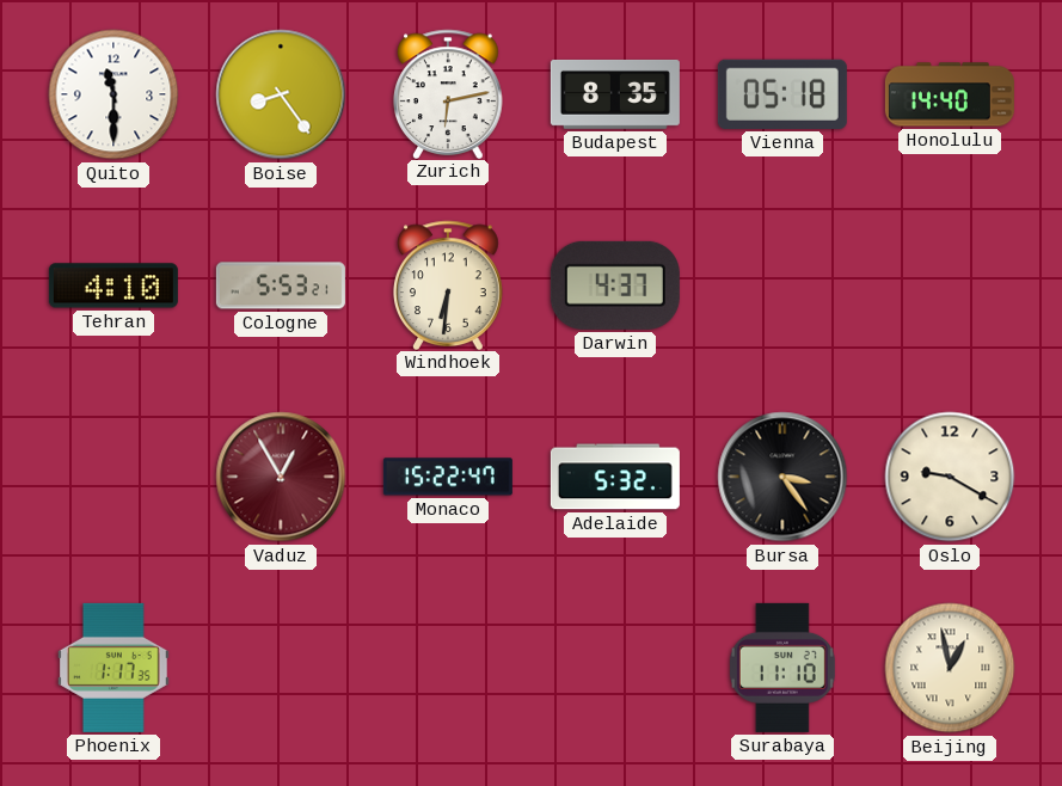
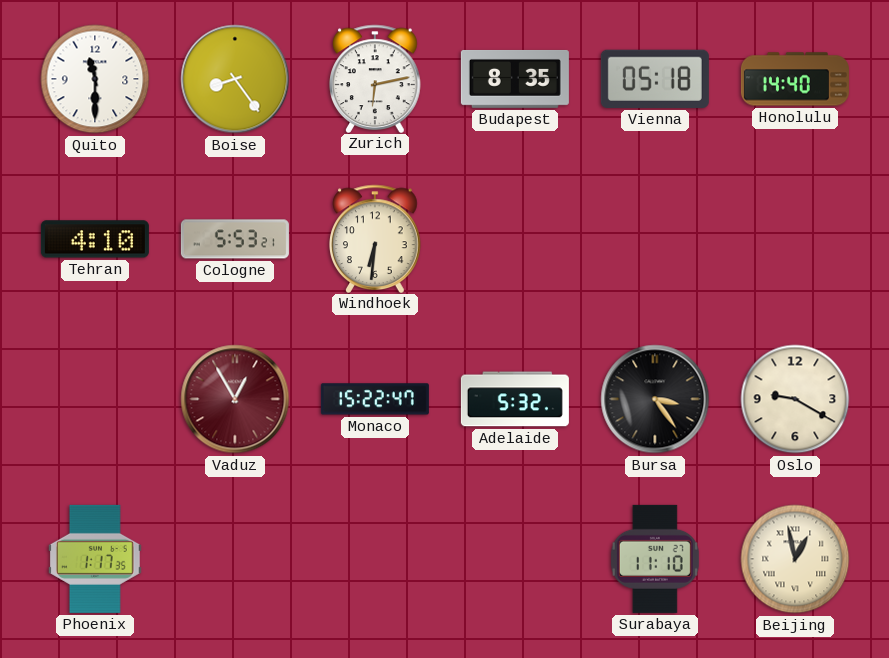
Darwin: 4:37 -> none (615, 285)
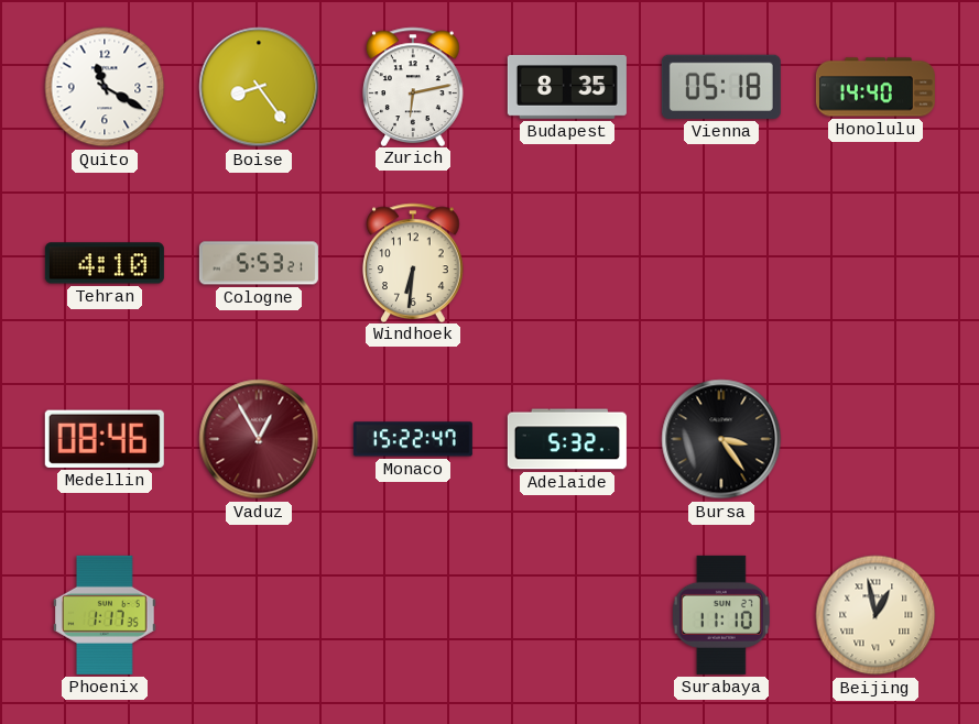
Quito: 11:30 -> 11:20 (105, 87)
Medellin: none -> 08:46 (105, 439)
Oslo: 9:20 -> none (795, 399)
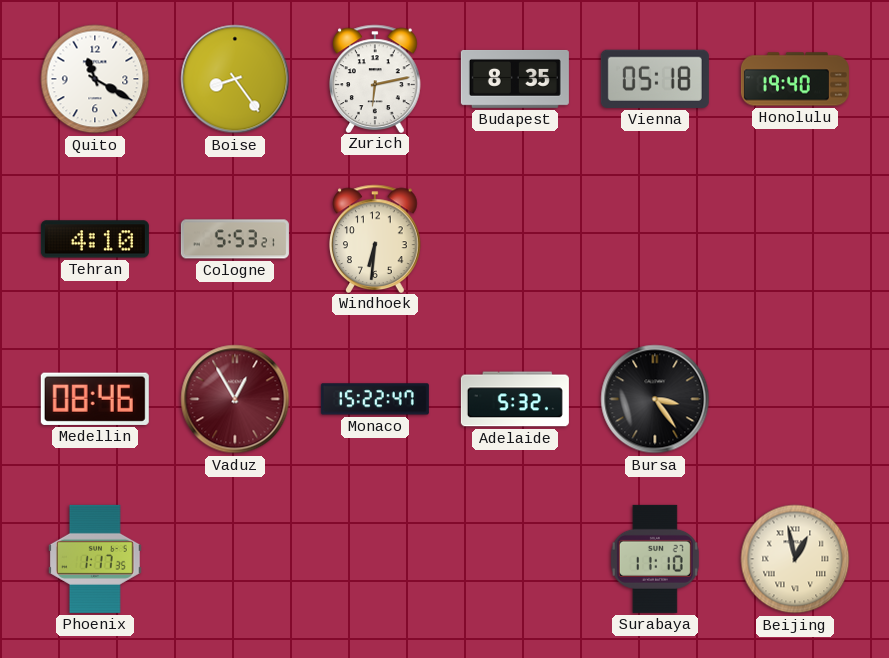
Honolulu: 14:40 -> 19:40 (795, 79)
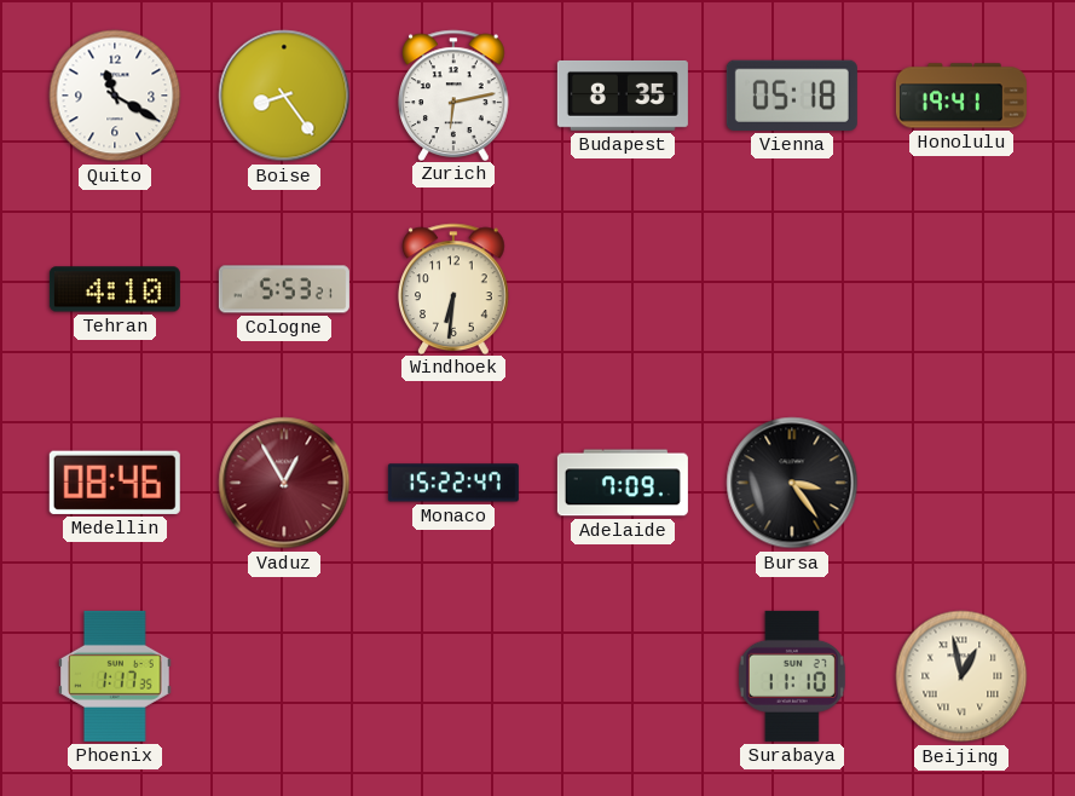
Honolulu: 19:40 -> 19:41 (961, 96)
Adelaide: 5:32 -> 7:09 (623, 483)
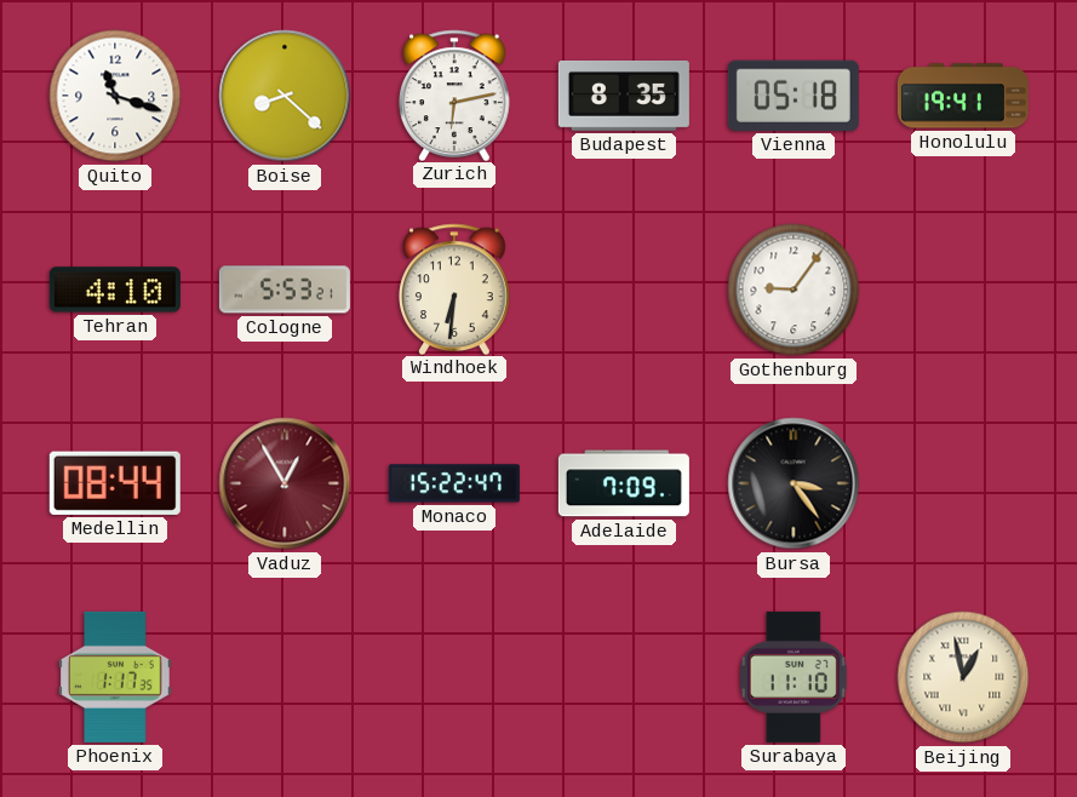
Quito: 11:20 -> 11:18 (115, 96)
Boise: 8:24 -> 8:22 (285, 96)
Gothenburg: none -> 9:06 (794, 289)
Medellin: 08:46 -> 08:44 (115, 483)
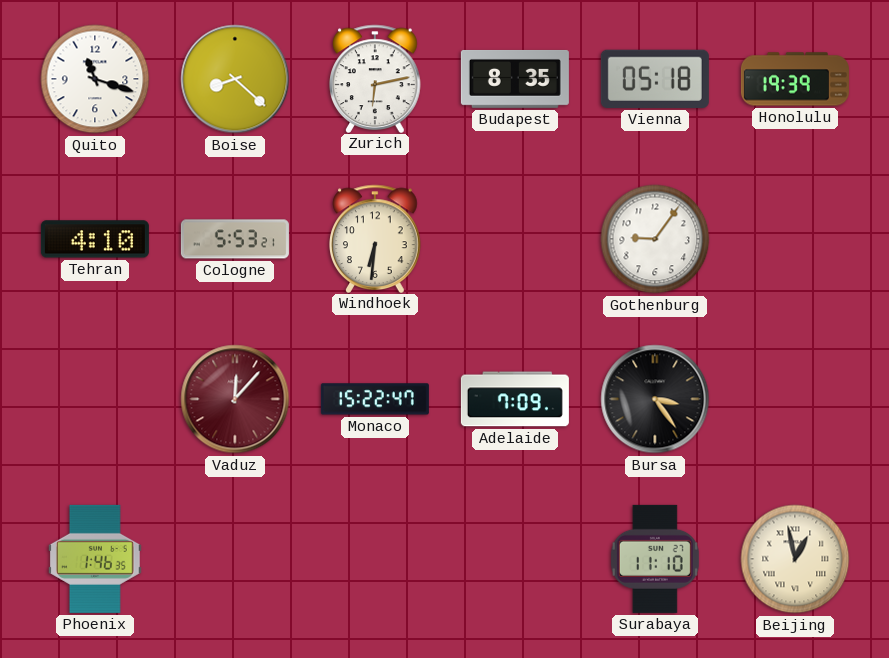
Honolulu: 19:41 -> 19:39 (795, 79)
Medellin: 08:44 -> none (115, 483)
Vaduz: 12:55 -> 12:07 (235, 399)
Phoenix: 1:17 -> 1:46 (95, 559)
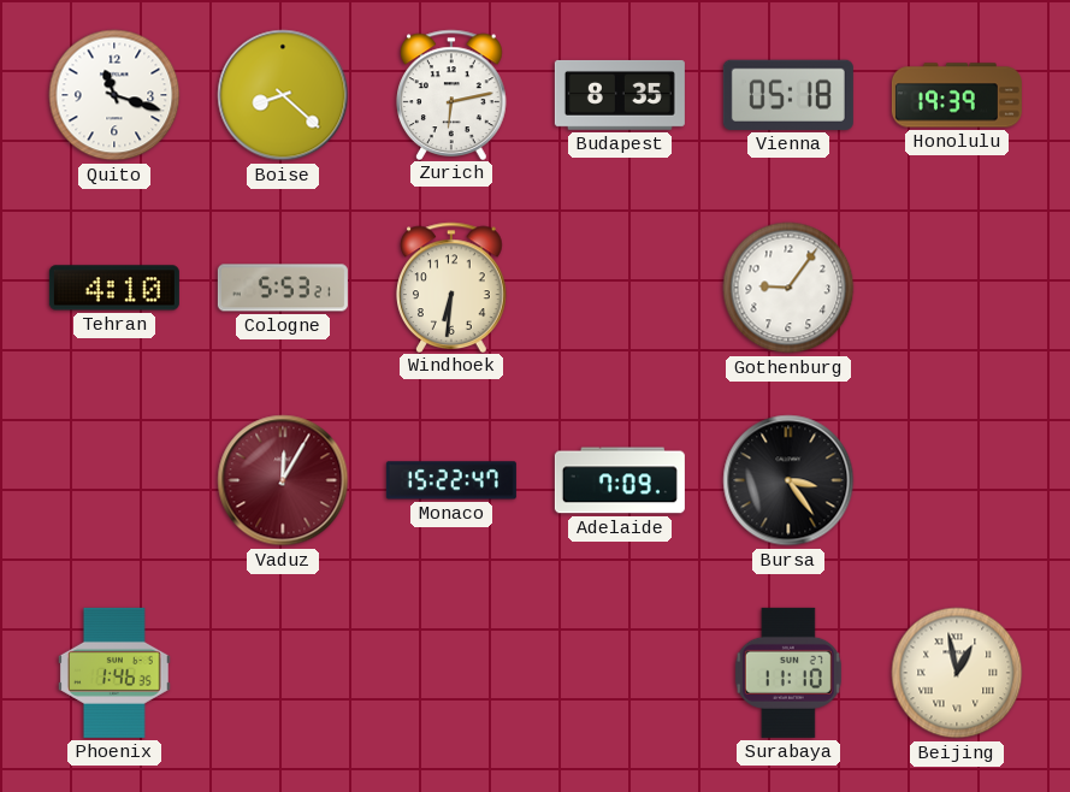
Vaduz: 12:07 -> 12:05 (283, 480)
